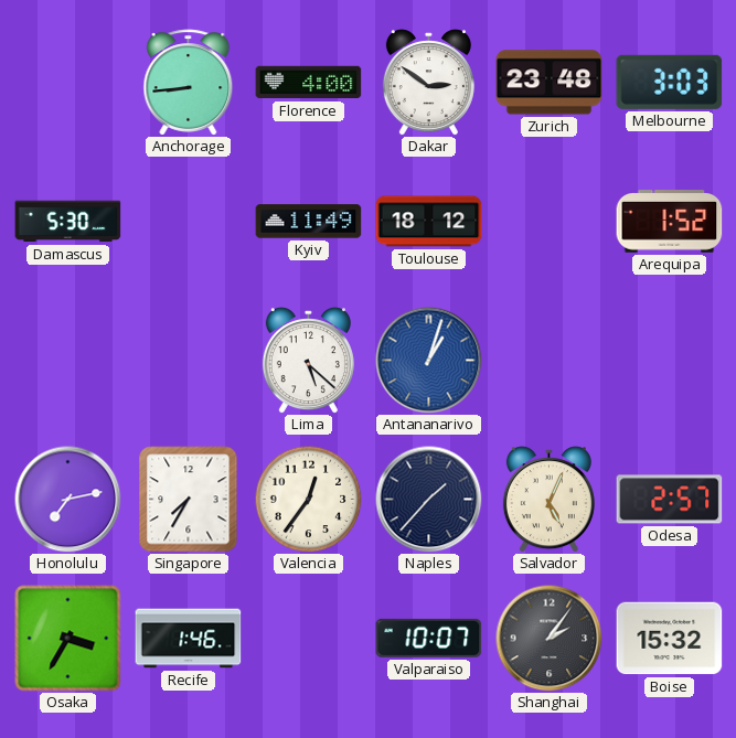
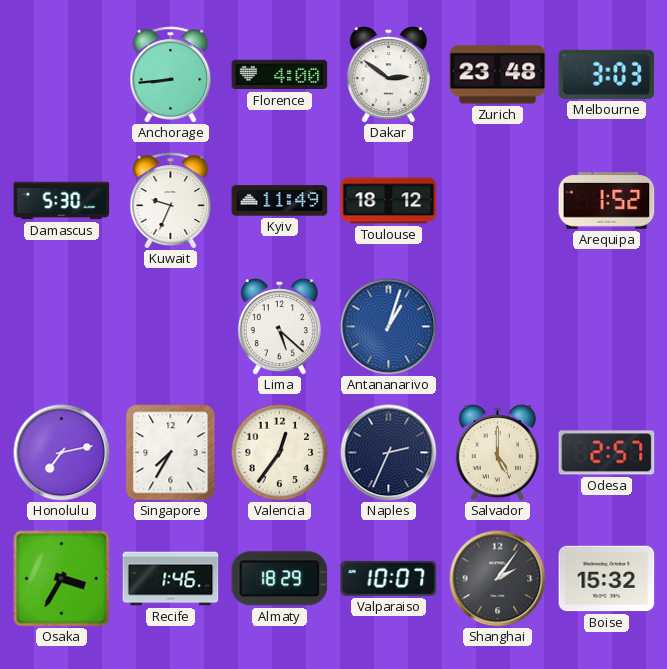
Kuwait: none -> 9:34 (171, 201)
Naples: 1:37 -> 2:34 (389, 453)
Salvador: 5:04 -> 5:00 (497, 453)
Almaty: none -> 18:29 (280, 579)
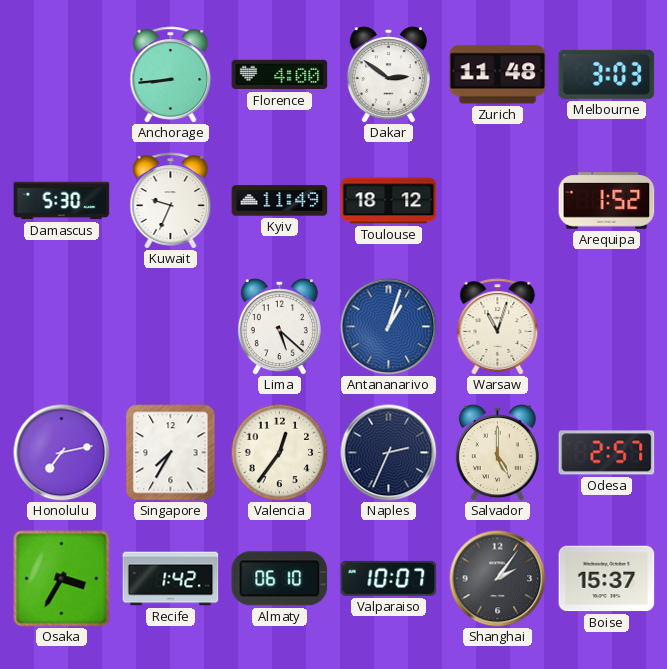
Zurich: 23:48 -> 11:48 (498, 75)
Warsaw: none -> 11:03 (498, 327)
Recife: 1:46 -> 1:42 (171, 579)
Almaty: 18:29 -> 06:10 (280, 579)
Boise: 15:32 -> 15:37 (607, 579)
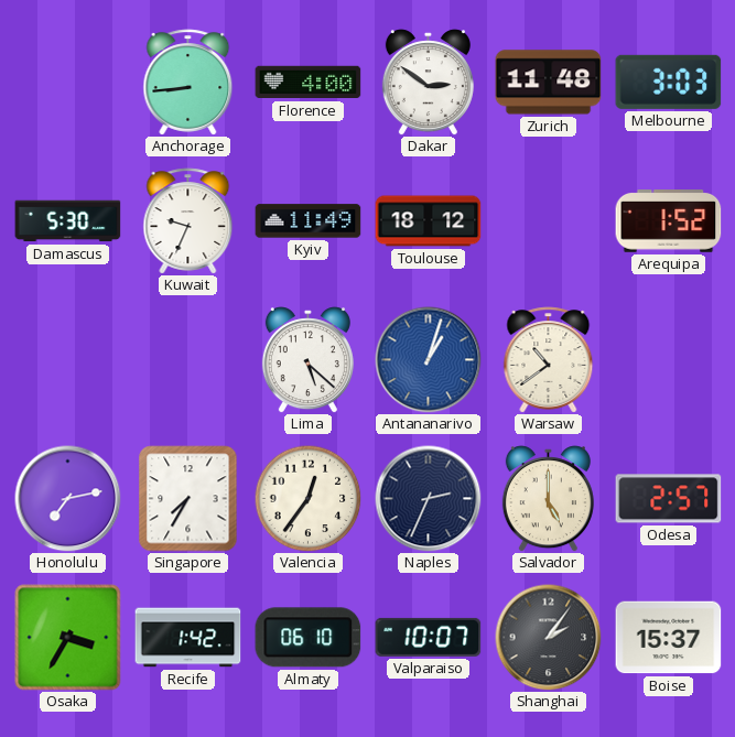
Warsaw: 11:03 -> 10:39 (549, 360)
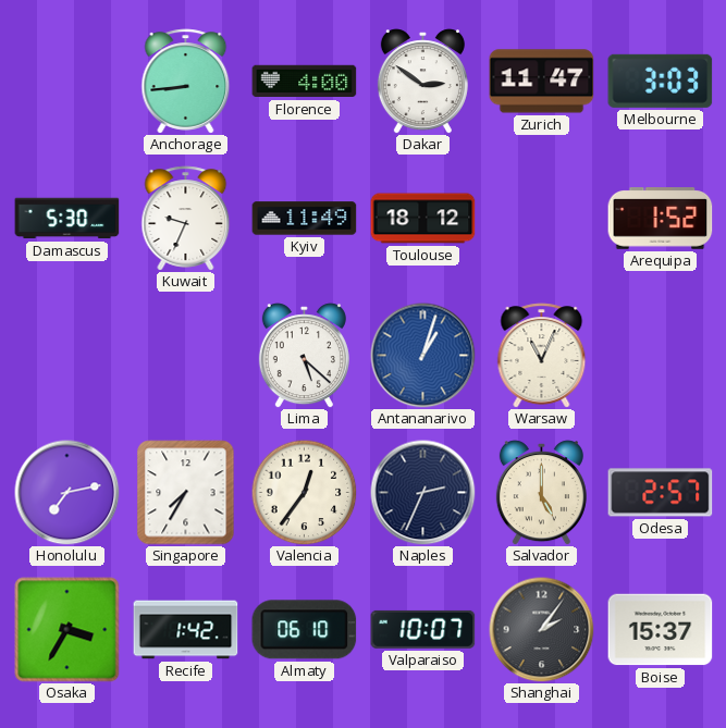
Zurich: 11:48 -> 11:47 (542, 82)
Warsaw: 10:39 -> 11:04 (542, 356)
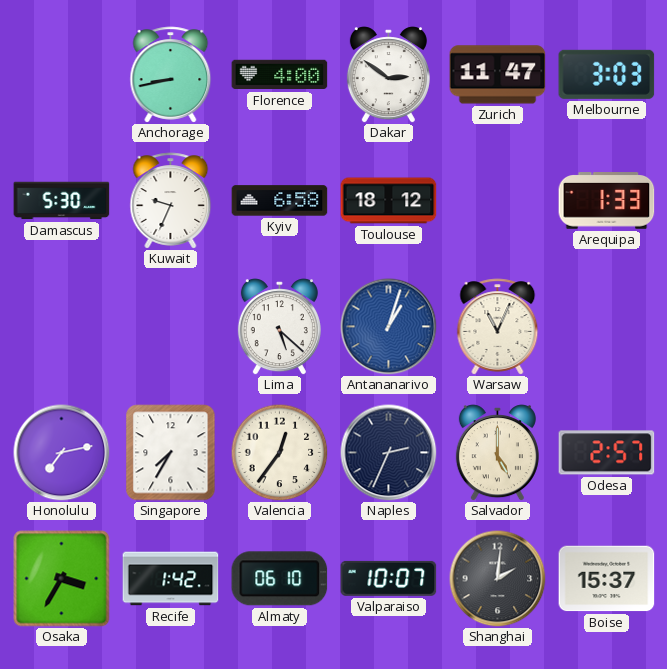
Anchorage: 8:44 -> 8:43 (171, 75)
Kyiv: 11:49 -> 6:58 (280, 201)
Arequipa: 1:52 -> 1:33 (607, 201)
Shanghai: 2:06 -> 2:01 (498, 579)
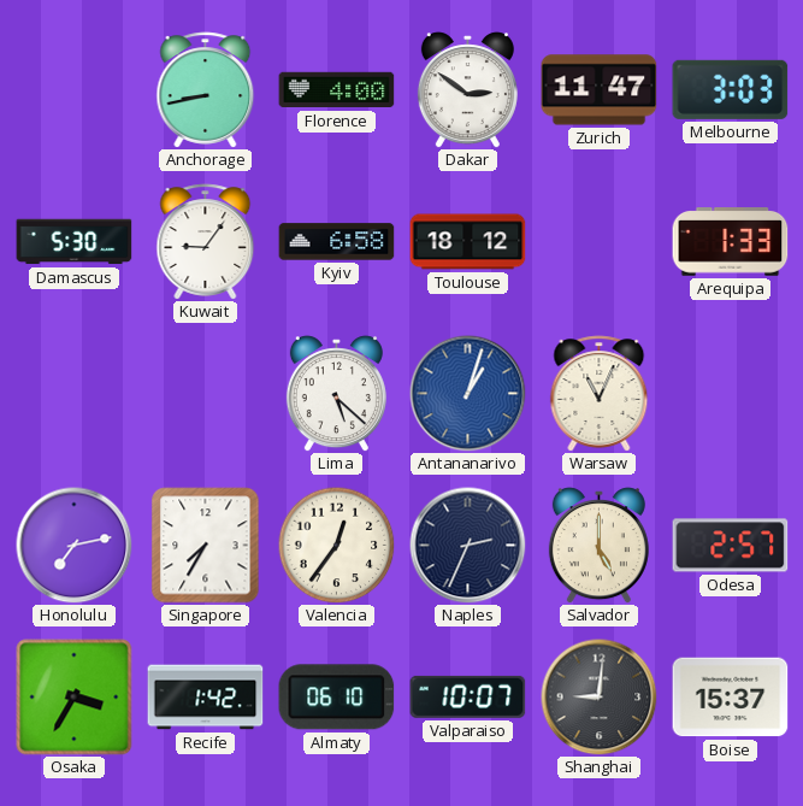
Kuwait: 9:34 -> 9:06 (206, 242)
Shanghai: 2:01 -> 9:01 (600, 698)
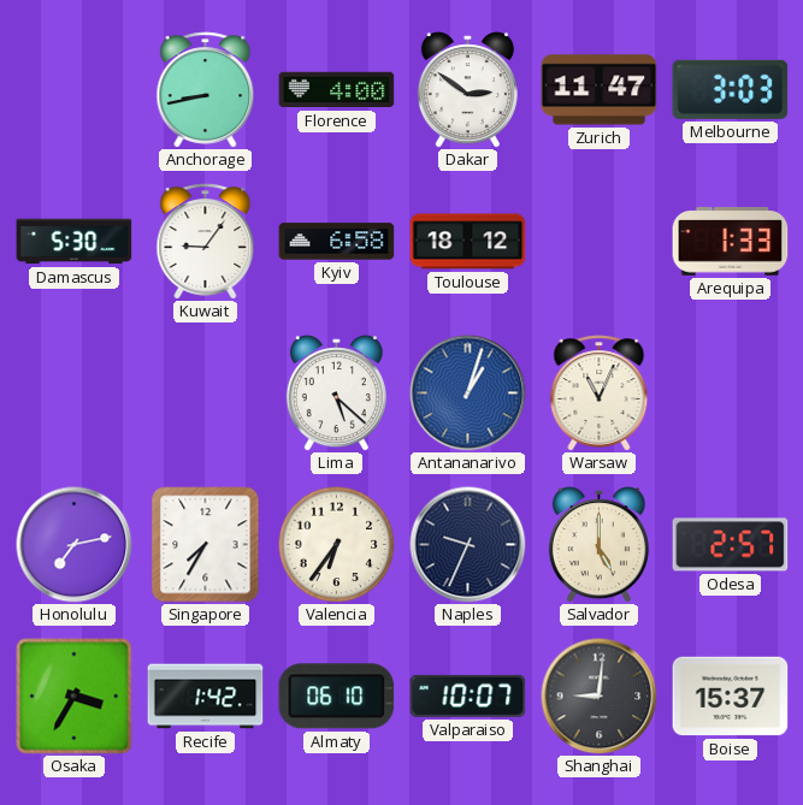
Valencia: 12:36 -> 6:36 (336, 544)
Naples: 2:34 -> 9:34 (468, 545)
